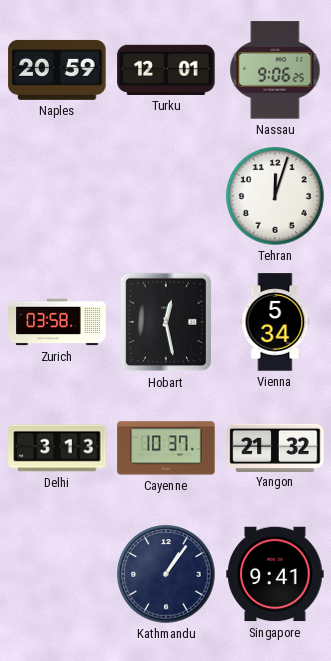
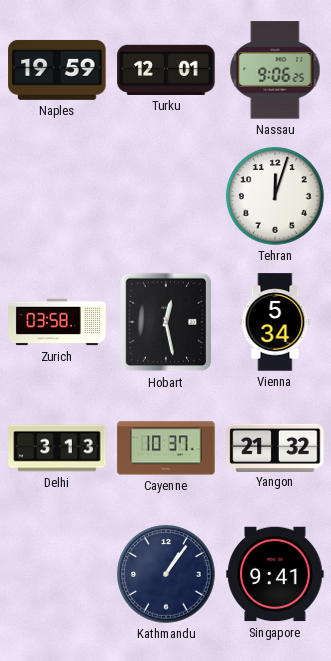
Naples: 20:59 -> 19:59 (57, 70)
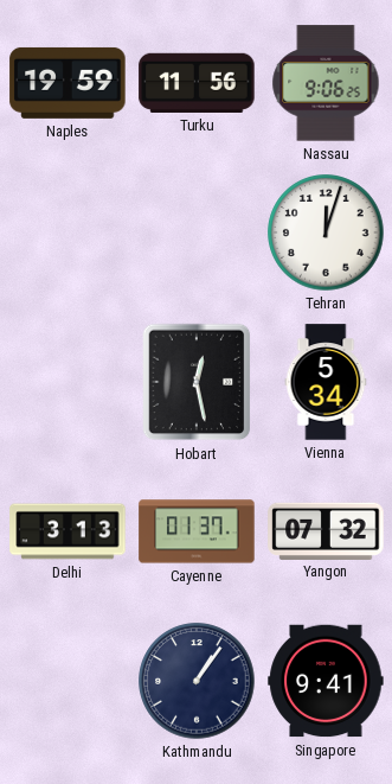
Turku: 12:01 -> 11:56 (197, 83)
Zurich: 03:58 -> none (57, 322)
Cayenne: 10:37 -> 01:37 (197, 531)
Yangon: 21:32 -> 07:32 (326, 530)
